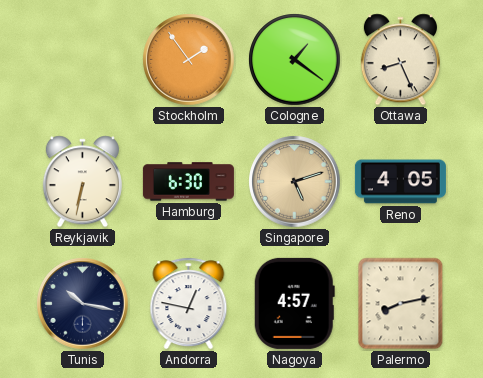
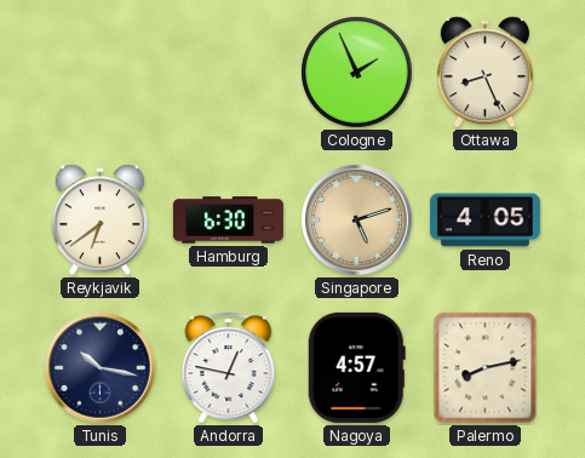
Stockholm: 1:54 -> none (189, 60)
Cologne: 1:21 -> 1:56 (357, 73)
Reykjavik: 6:32 -> 6:39 (99, 221)
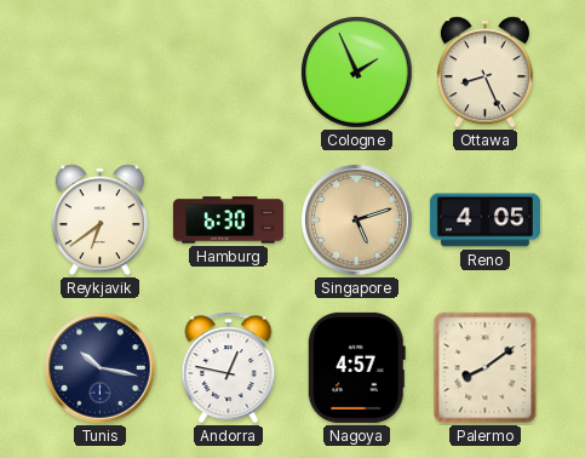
Palermo: 8:13 -> 8:09 (486, 368)
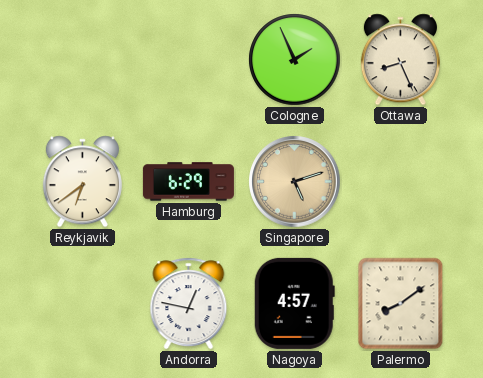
Hamburg: 6:30 -> 6:29 (188, 182)
Reno: 4:05 -> none (484, 221)
Tunis: 10:17 -> none (101, 368)
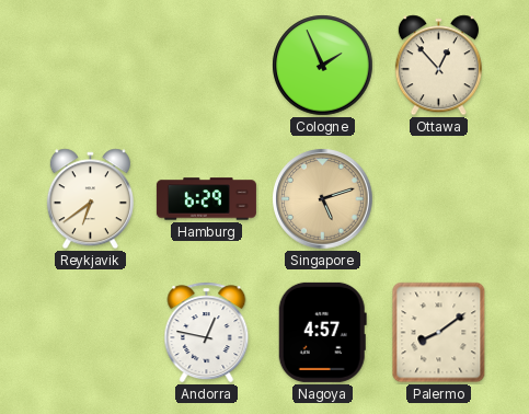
Ottawa: 8:26 -> 12:53 (438, 66)
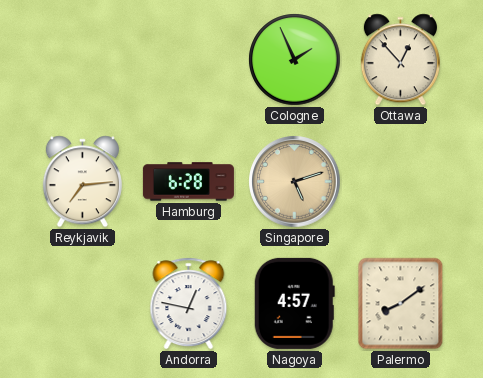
Reykjavik: 6:39 -> 7:14 (82, 182)
Hamburg: 6:29 -> 6:28 (188, 182)
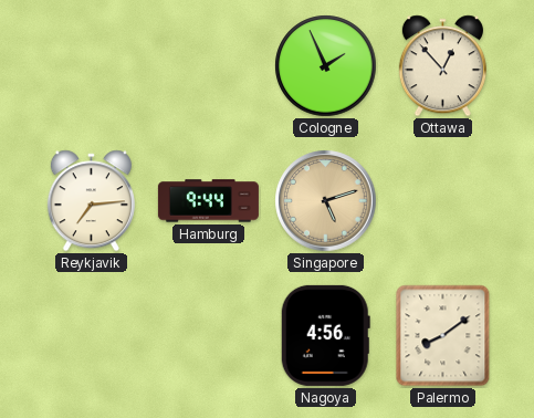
Hamburg: 6:28 -> 9:44 (208, 201)
Andorra: 12:47 -> none (189, 304)
Nagoya: 4:57 -> 4:56 (325, 335)
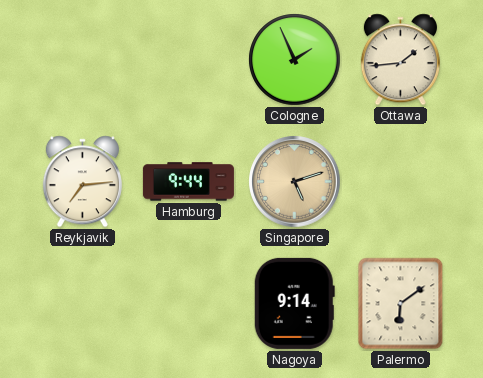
Ottawa: 12:53 -> 1:44 (400, 60)
Nagoya: 4:56 -> 9:14 (294, 303)
Palermo: 8:09 -> 6:09 (401, 304)
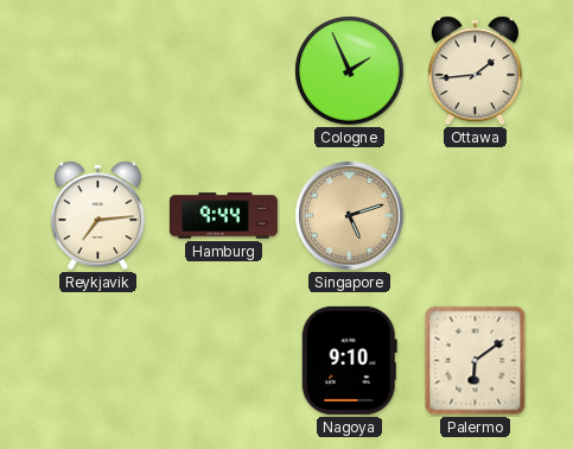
Nagoya: 9:14 -> 9:10 (349, 360)
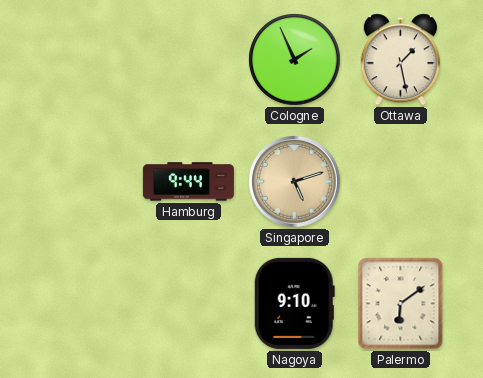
Ottawa: 1:44 -> 1:28 (400, 60)
Reykjavik: 7:14 -> none (97, 216)
